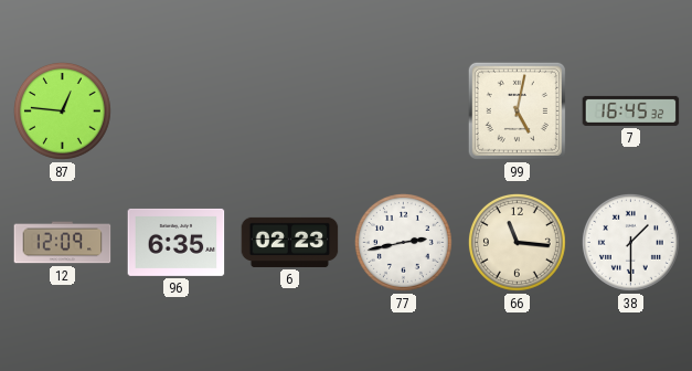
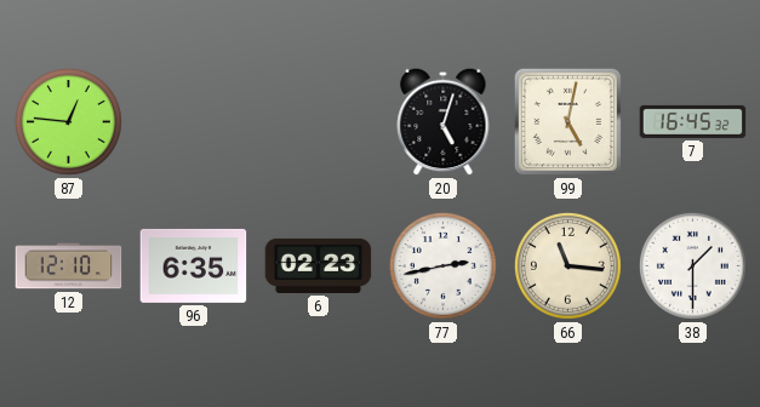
20: none -> 5:03 (444, 121)
12: 12:09 -> 12:10 (69, 266)
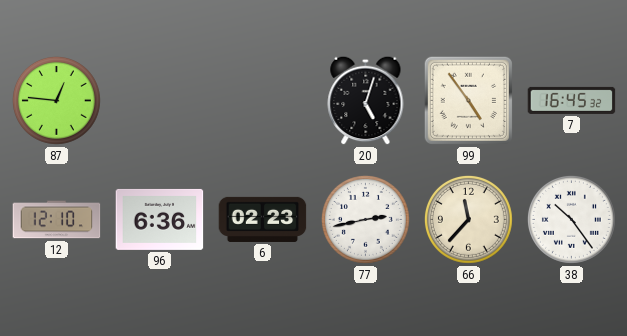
99: 5:02 -> 4:54 (468, 100)
96: 6:35 -> 6:36 (160, 219)
66: 11:16 -> 11:37 (468, 219)
38: 1:30 -> 10:24 (571, 219)
